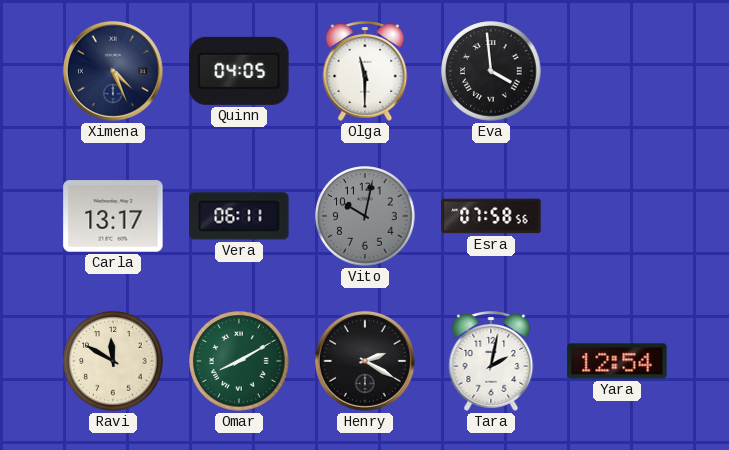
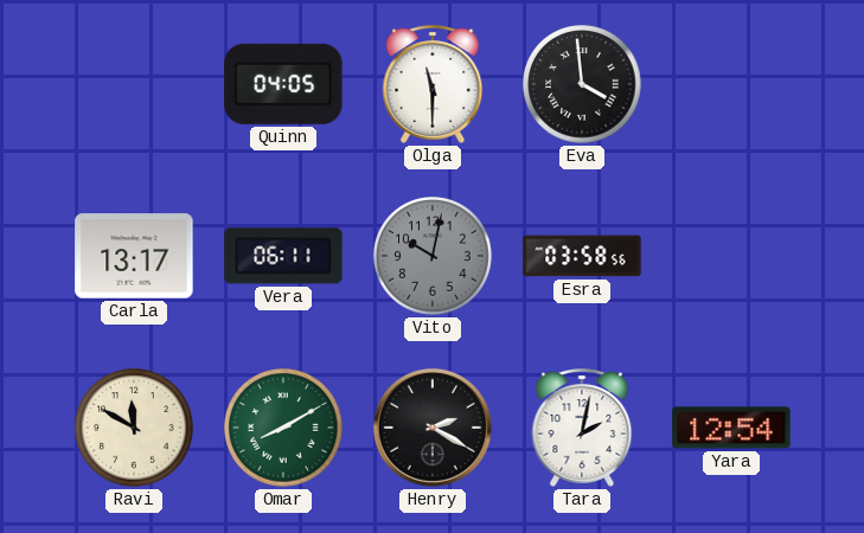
Ximena: 4:26 -> none (113, 71)
Esra: 07:58 -> 03:58 (582, 256)
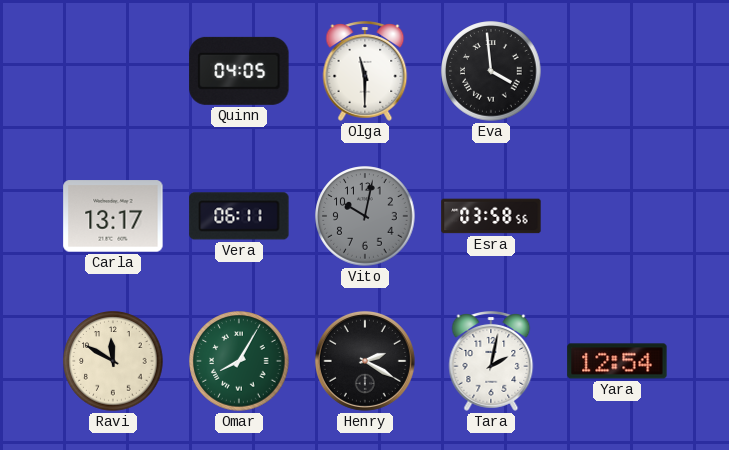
Omar: 8:10 -> 8:05 (239, 361)
